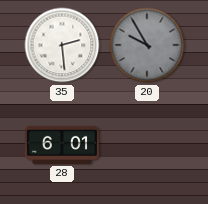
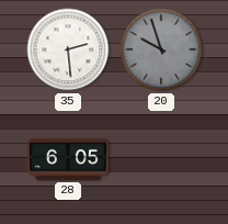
20: 9:55 -> 9:57 (161, 49)
28: 6:01 -> 6:05 (68, 159)
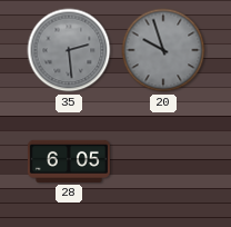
35 dial: white -> grey (69, 50)
